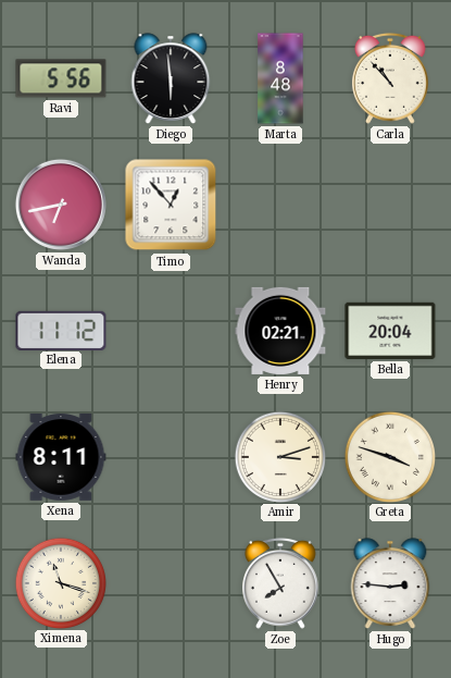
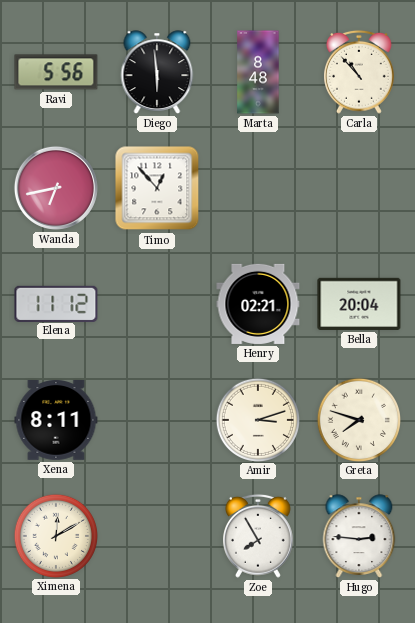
Greta: 3:48 -> 7:48 (358, 419)
Ximena: 11:18 -> 12:10 (55, 535)
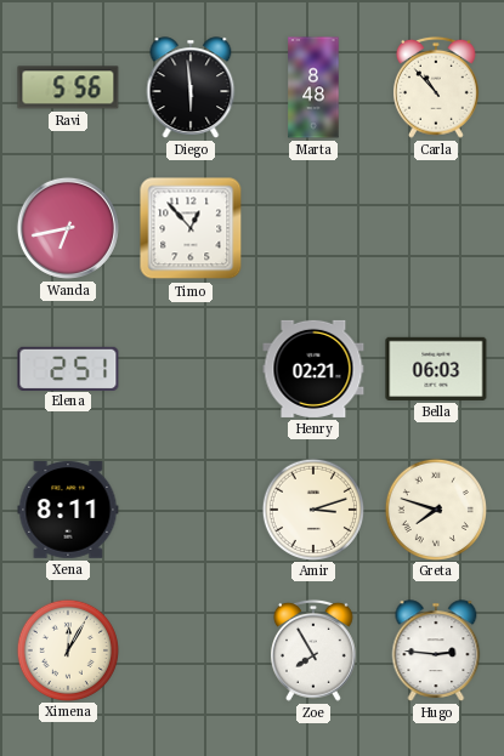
Elena: 11:12 -> 2:51 (68, 368)
Bella: 20:04 -> 06:03 (436, 369)
Ximena: 12:10 -> 12:05 (67, 649)
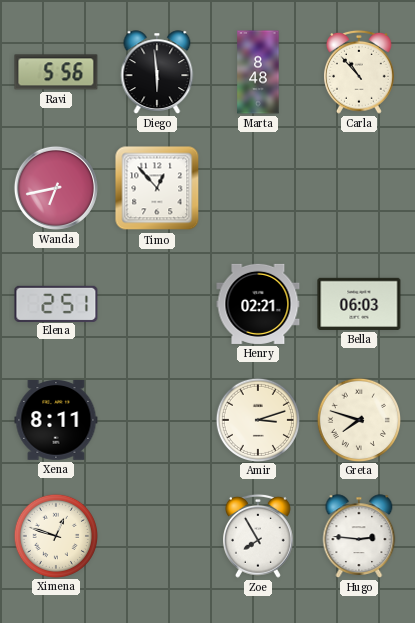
Ximena: 12:05 -> 12:48 (55, 535)
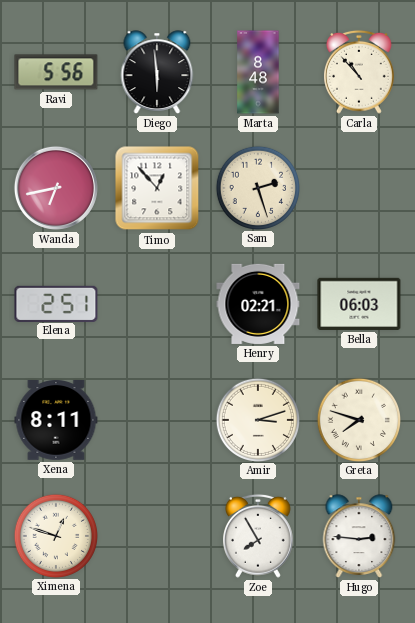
Sam: none -> 2:27 (257, 187)
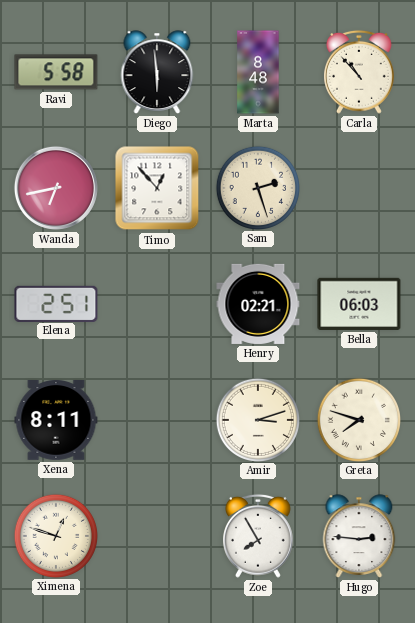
Ravi: 5:56 -> 5:58 (56, 72)
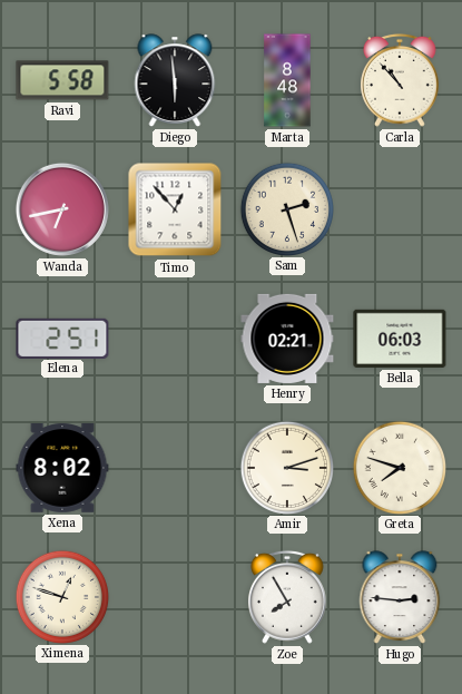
Xena: 8:11 -> 8:02 (62, 469)
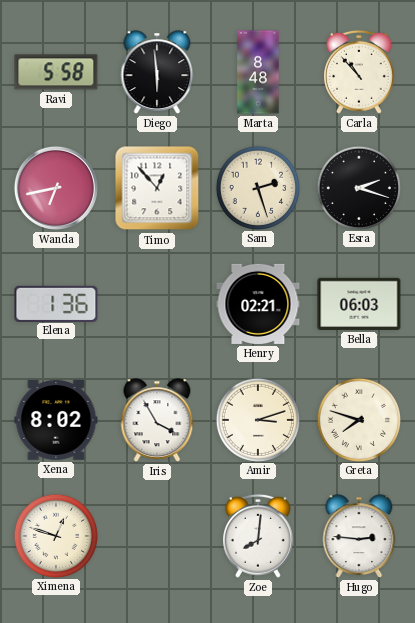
Esra: none -> 2:18 (358, 187)
Elena: 2:51 -> 1:36 (56, 303)
Iris: none -> 3:55 (157, 420)
Zoe: 7:55 -> 8:01 (259, 536)
